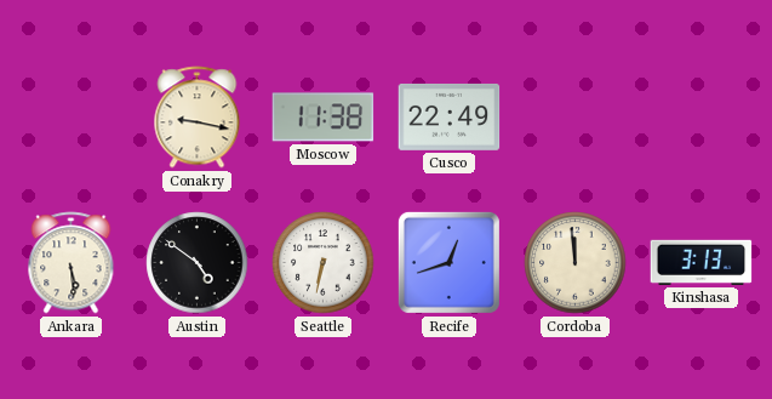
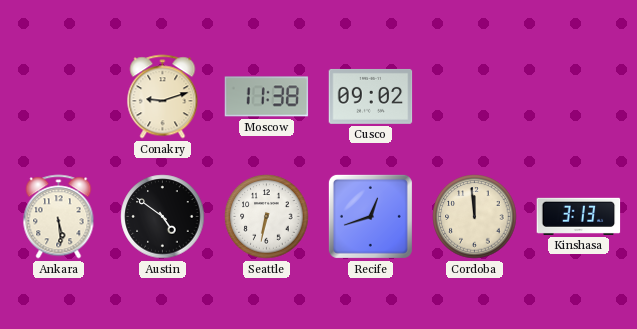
Conakry: 9:17 -> 9:12 (163, 97)
Cusco: 22:49 -> 09:02 (371, 96)
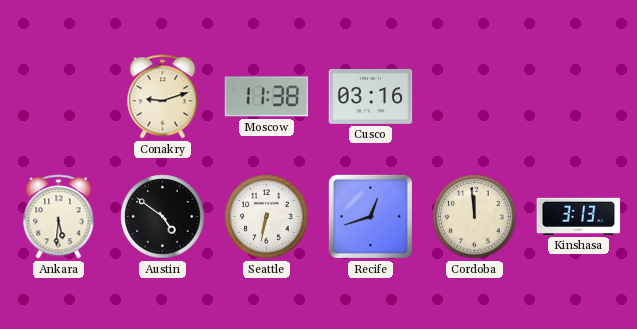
Cusco: 09:02 -> 03:16 (371, 96)
Ankara: 5:29 -> 5:31 (59, 217)
